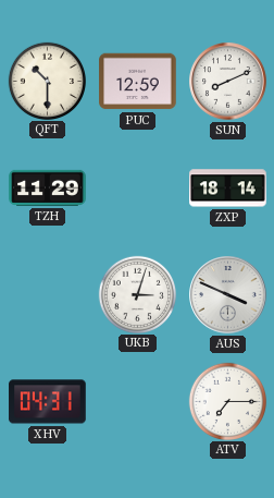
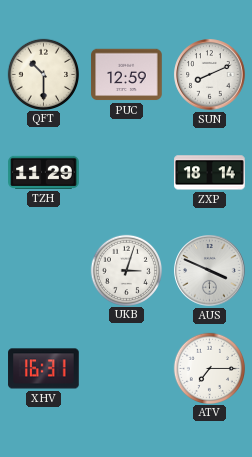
XHV: 04:31 -> 16:31 (44, 369)
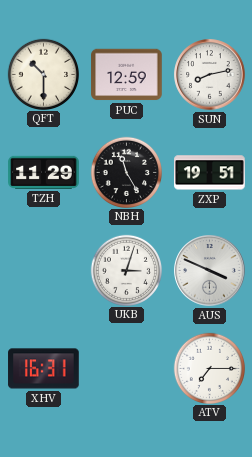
SUN: 8:11 -> 8:13 (210, 75)
NBH: none -> 11:25 (126, 172)
ZXP: 18:14 -> 19:51 (210, 173)
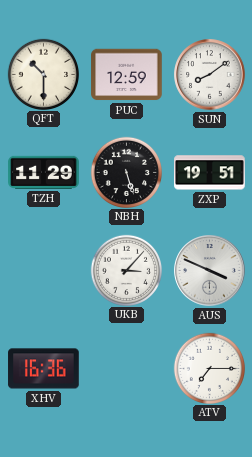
SUN: 8:13 -> 8:09 (210, 75)
NBH: 11:25 -> 5:27 (126, 172)
UKB: 3:03 -> 3:07 (126, 270)
XHV: 16:31 -> 16:36 (44, 369)
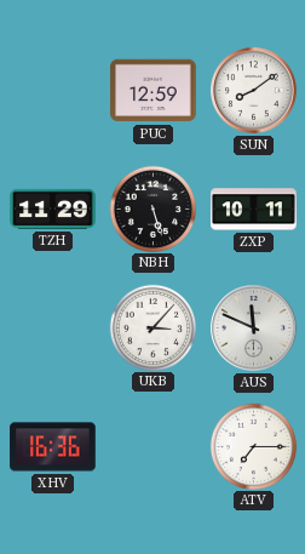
QFT: 10:30 -> none (43, 74)
ZXP: 19:51 -> 10:11 (254, 210)
AUS: 3:49 -> 11:49 (254, 329)
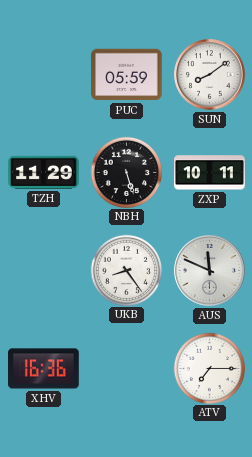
PUC: 12:59 -> 05:59 (127, 75)
UKB: 3:07 -> 8:24 (126, 270)
